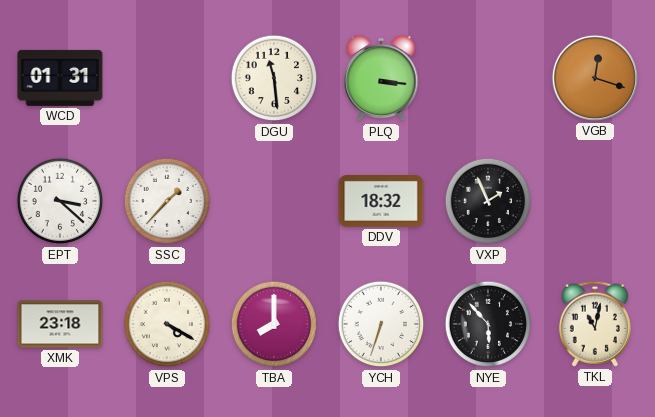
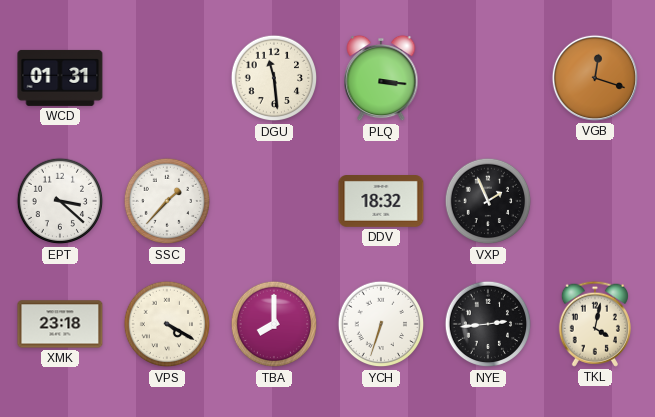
NYE: 5:53 -> 2:44 (488, 324)
TKL: 11:02 -> 4:02 (595, 324)
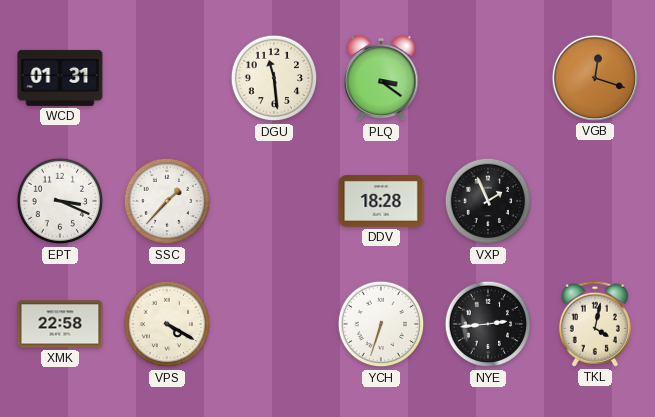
PLQ: 3:16 -> 3:21 (381, 78)
EPT: 3:22 -> 3:19 (60, 201)
DDV: 18:32 -> 18:28 (381, 202)
XMK: 23:18 -> 22:58 (60, 324)
TBA: 8:00 -> none (274, 324)
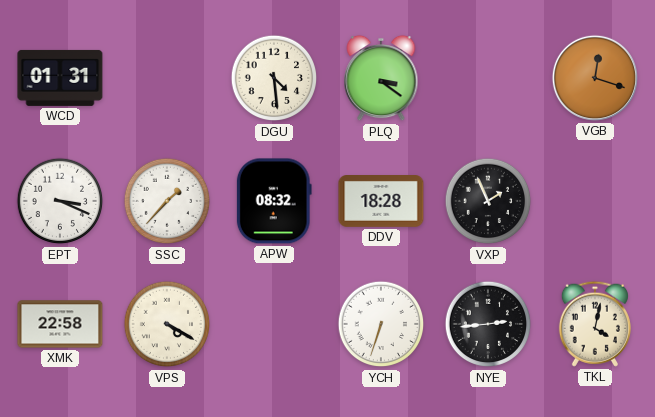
DGU: 11:29 -> 4:29 (274, 78)
APW: none -> 08:32 (274, 201)
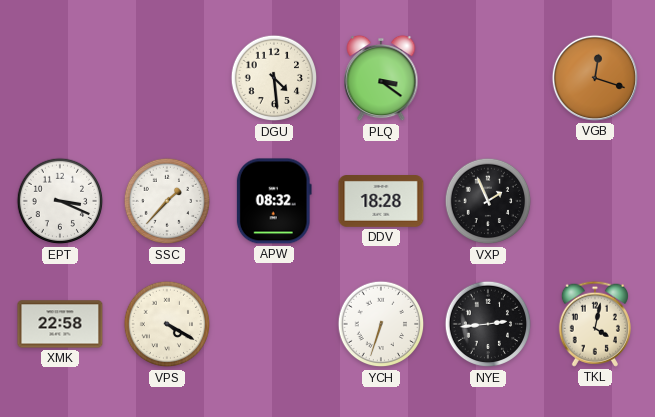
WCD: 01:31 -> none (60, 78)
